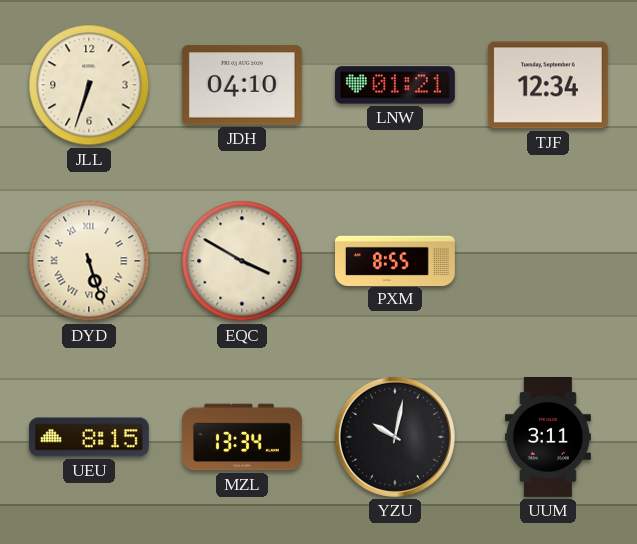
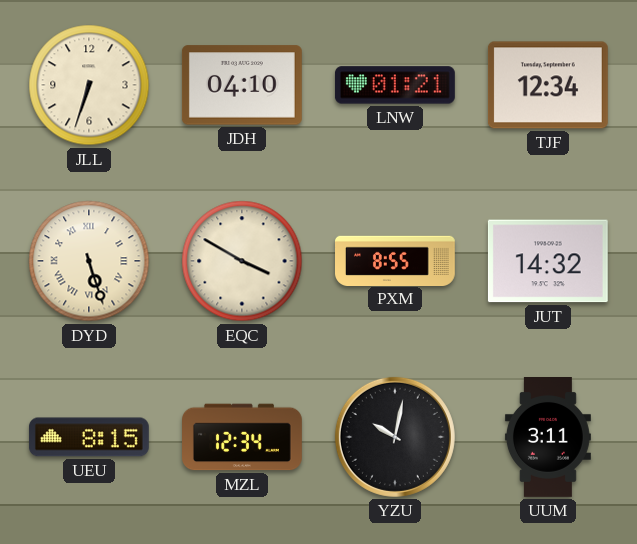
JUT: none -> 14:32 (548, 261)
MZL: 13:34 -> 12:34 (243, 437)
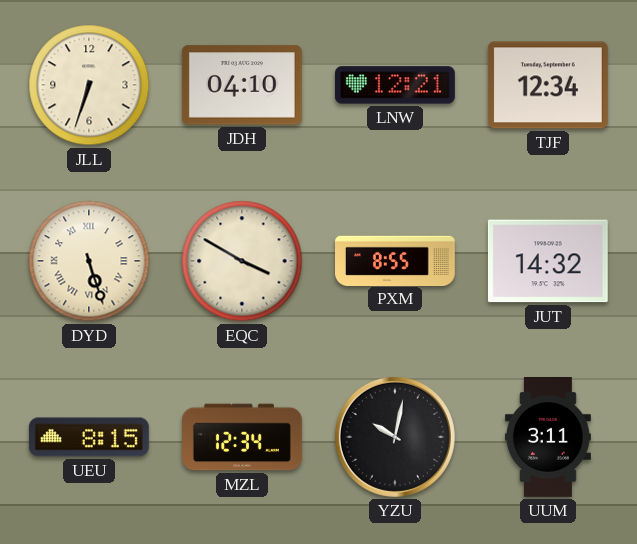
LNW: 01:21 -> 12:21 (395, 85)
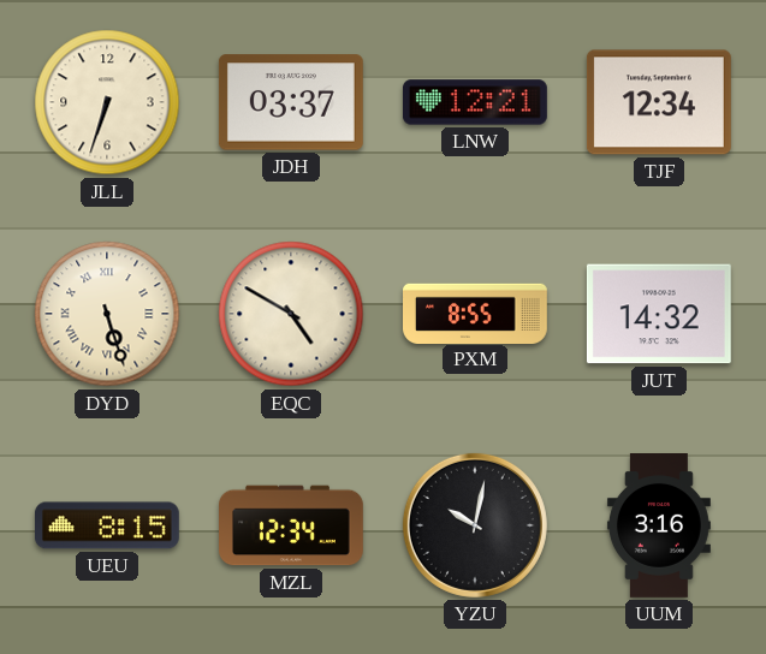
JDH: 04:10 -> 03:37 (291, 102)
EQC: 3:50 -> 4:50 (291, 314)
UUM: 3:11 -> 3:16 (659, 527)
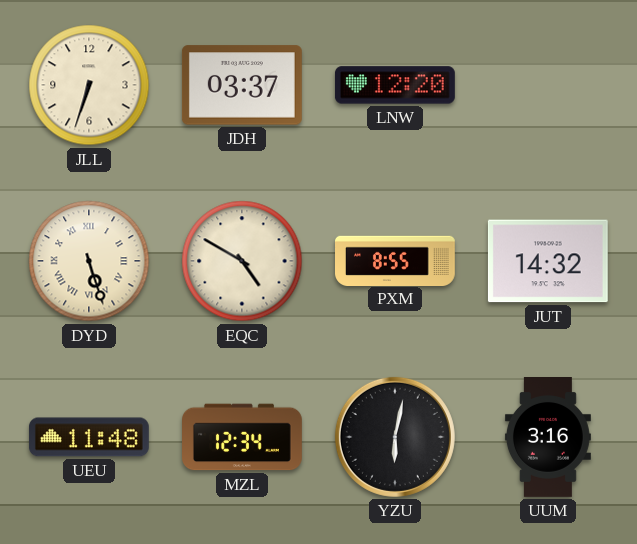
LNW: 12:21 -> 12:20 (395, 85)
TJF: 12:34 -> none (659, 102)
UEU: 8:15 -> 11:48 (89, 437)
YZU: 10:02 -> 6:02 (395, 437)
